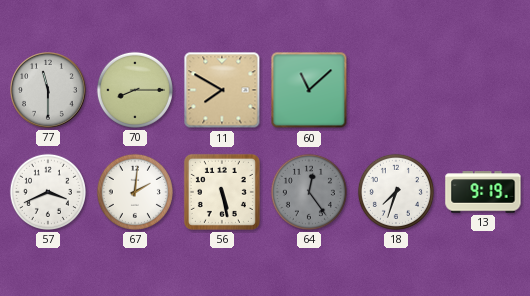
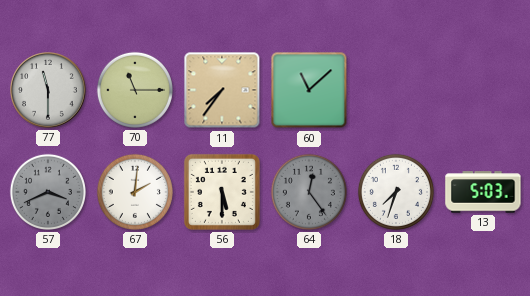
70: 8:15 -> 11:15 (135, 90)
11: 7:50 -> 7:36 (222, 90)
57 dial: white -> grey (48, 192)
56: 5:28 -> 5:30 (222, 192)
13: 9:19 -> 5:03 (483, 192)
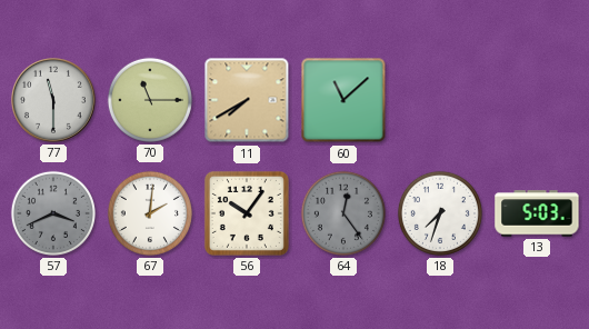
11: 7:36 -> 7:40 (247, 100)
56: 5:30 -> 10:06 (247, 213)
